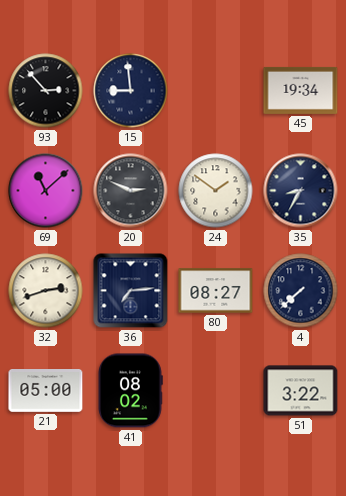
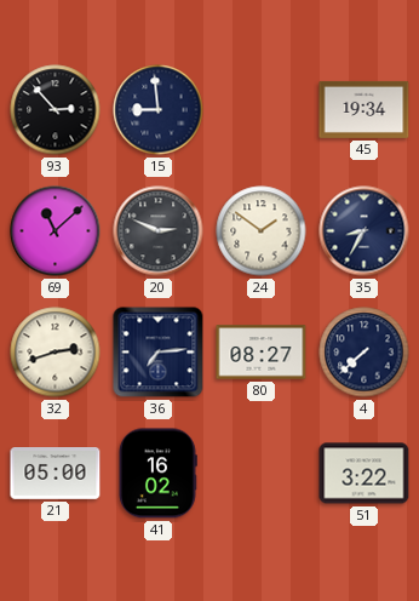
41: 08:02 -> 16:02 (157, 474)
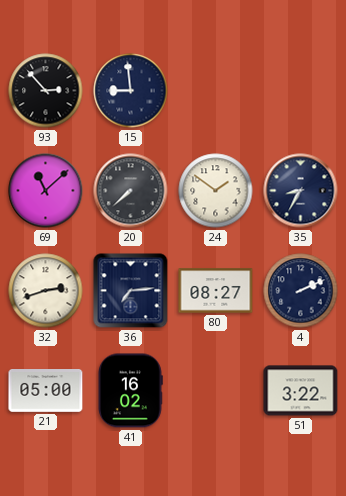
45: 19:34 -> none (365, 109)
20: 2:49 -> 7:38 (131, 191)
4: 7:38 -> 2:11 (301, 291)
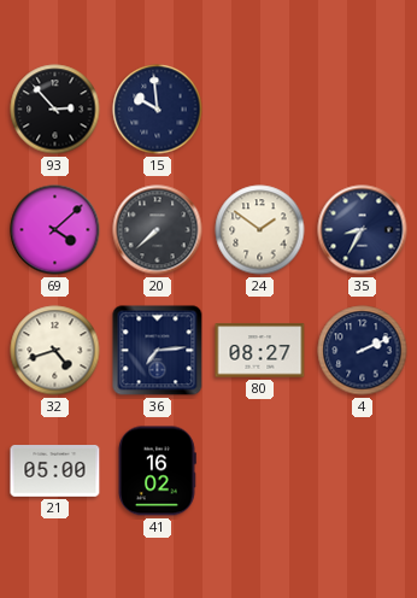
15: 8:59 -> 9:59 (158, 110)
69: 11:08 -> 4:08 (55, 230)
32: 2:42 -> 4:42 (55, 351)
51: 3:22 -> none (301, 391)
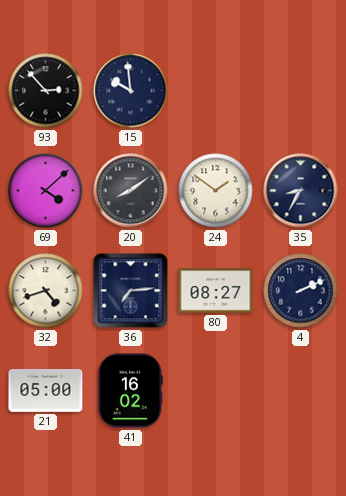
20: 7:38 -> 8:09 (131, 191)
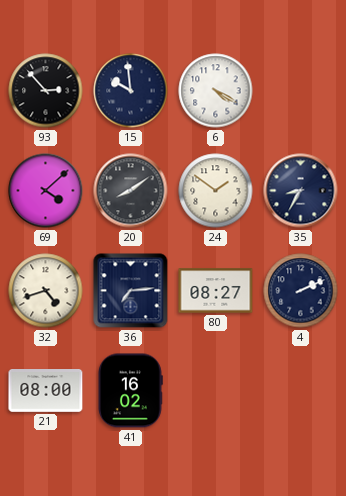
6: none -> 4:20 (216, 91)
21: 05:00 -> 08:00 (46, 391)
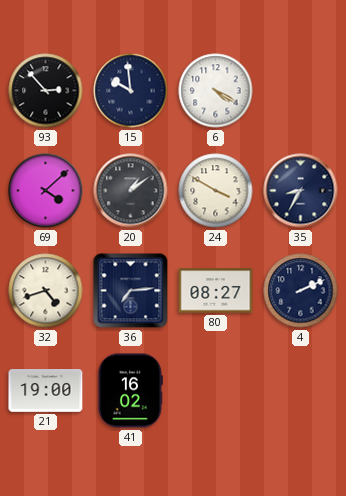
20: 8:09 -> 1:09 (131, 191)
24: 1:51 -> 3:50 (216, 191)
21: 08:00 -> 19:00 (46, 391)
